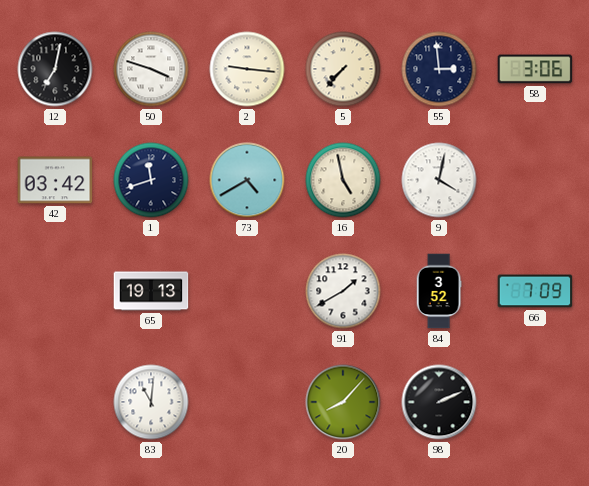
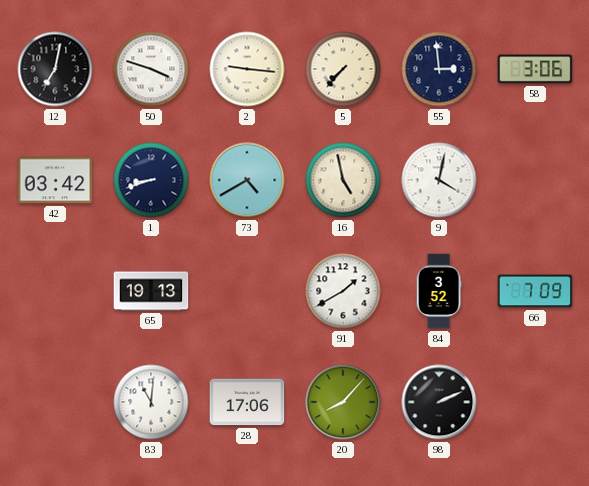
1: 11:42 -> 8:42 (151, 180)
28: none -> 17:06 (247, 402)
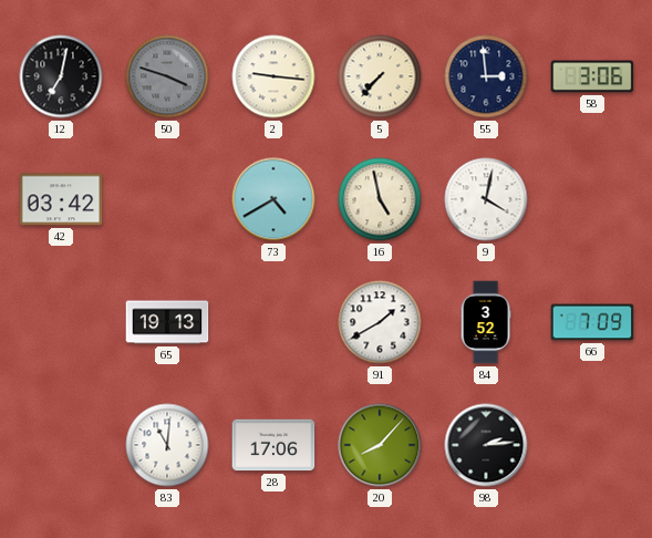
50 dial: white -> grey (167, 76)
1: 8:42 -> none (151, 180)
98: 2:11 -> 2:14 (486, 445)
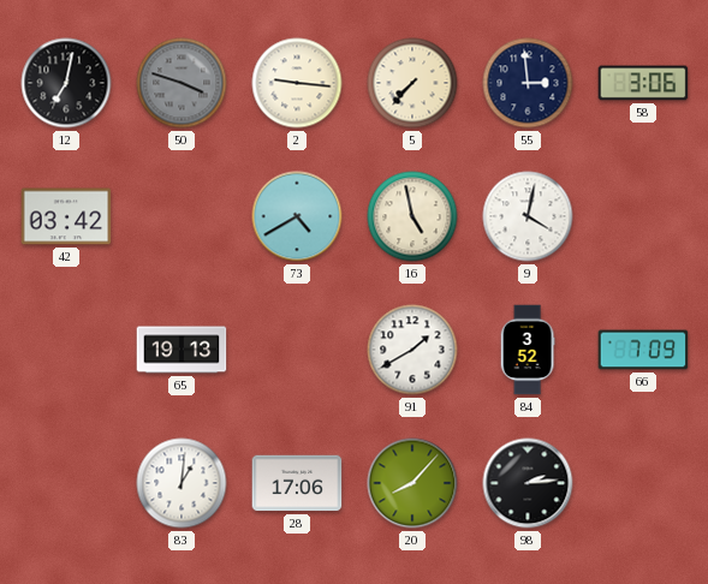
83: 11:01 -> 1:01 (182, 483)
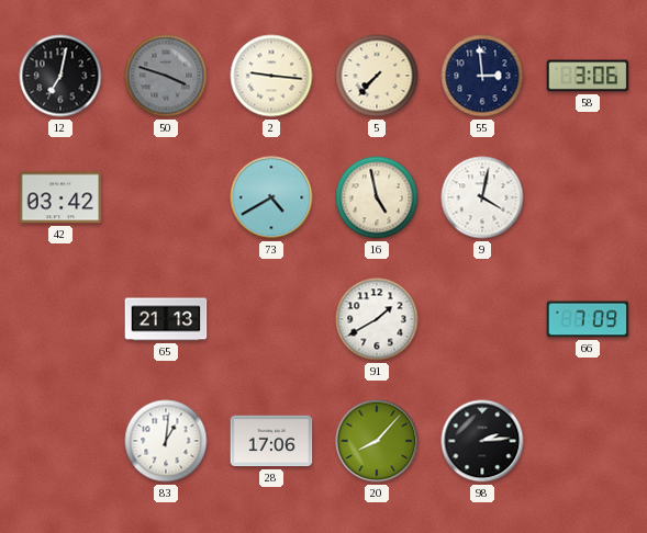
65: 19:13 -> 21:13 (166, 319)
84: 3:52 -> none (528, 350)
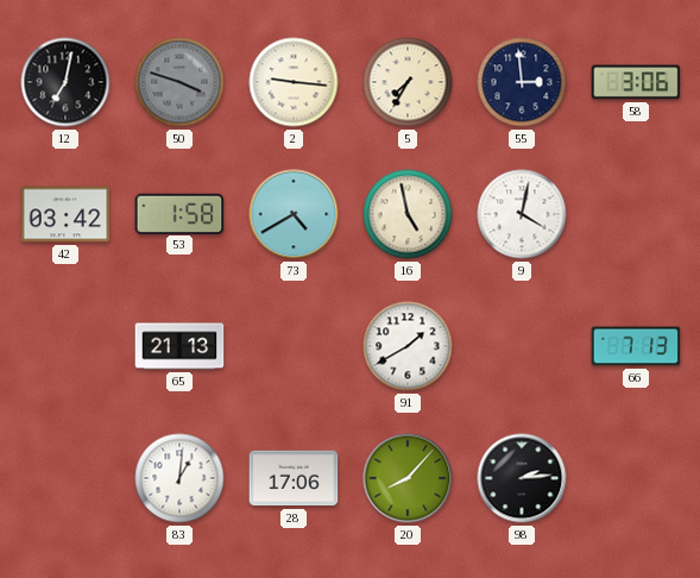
5: 7:37 -> 7:35 (408, 82)
53: none -> 1:58 (179, 213)
66: 7:09 -> 7:13 (636, 346)
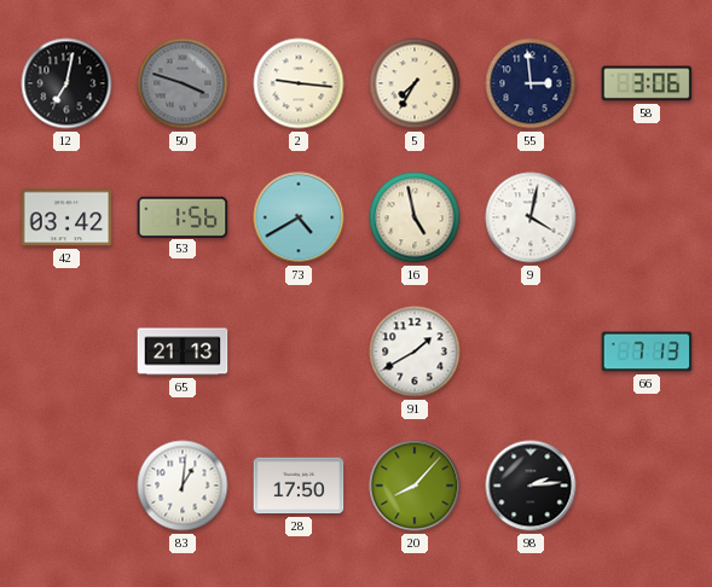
53: 1:58 -> 1:56 (183, 216)
28: 17:06 -> 17:50 (299, 486)
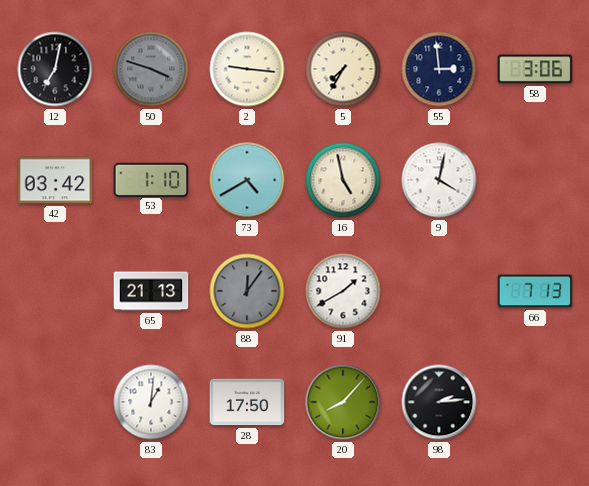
53: 1:56 -> 1:10 (151, 179)
88: none -> 12:06 (247, 291)
